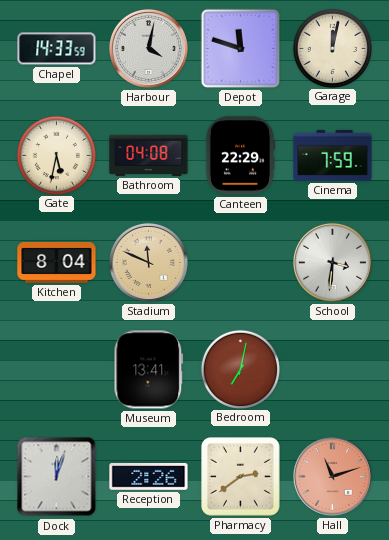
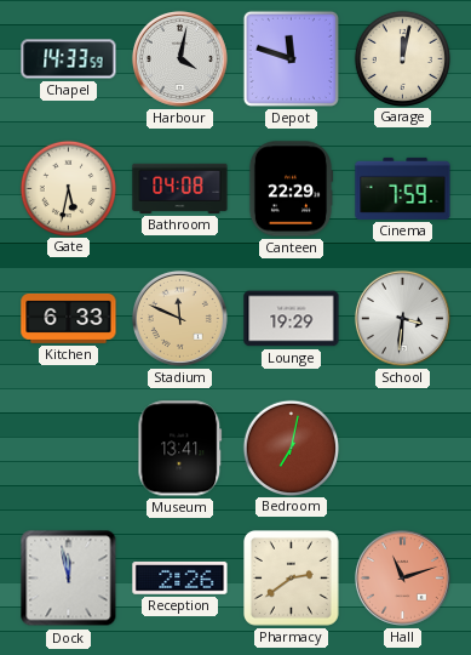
Kitchen: 8:04 -> 6:33 (69, 319)
Lounge: none -> 19:29 (292, 319)
Dock: 12:03 -> 11:58 (69, 579)
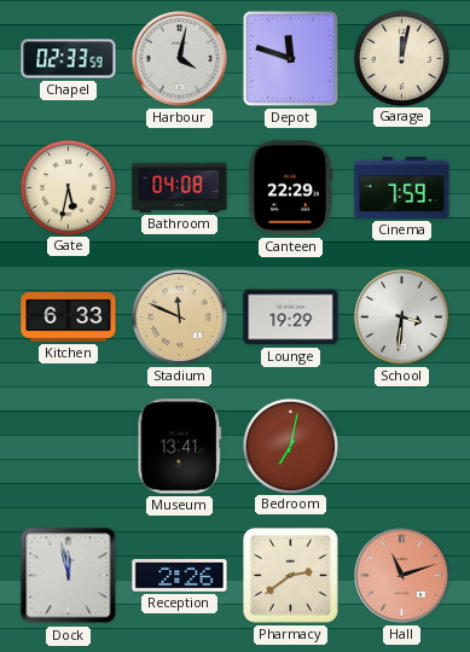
Chapel: 14:33 -> 02:33 (69, 59)
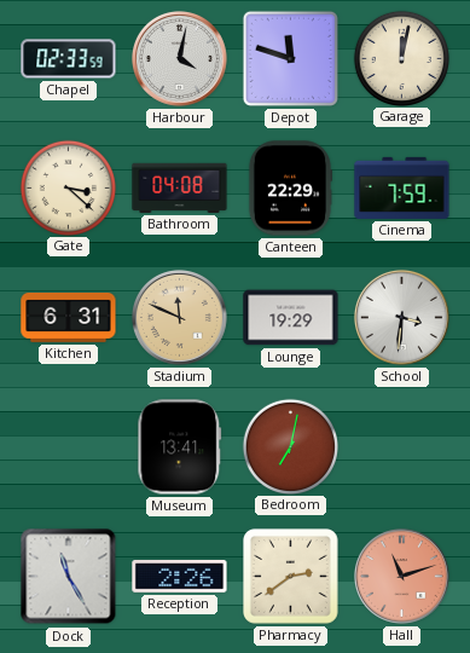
Gate: 5:32 -> 3:22 (68, 187)
Kitchen: 6:33 -> 6:31 (69, 318)
Dock: 11:58 -> 11:25 (69, 577)
